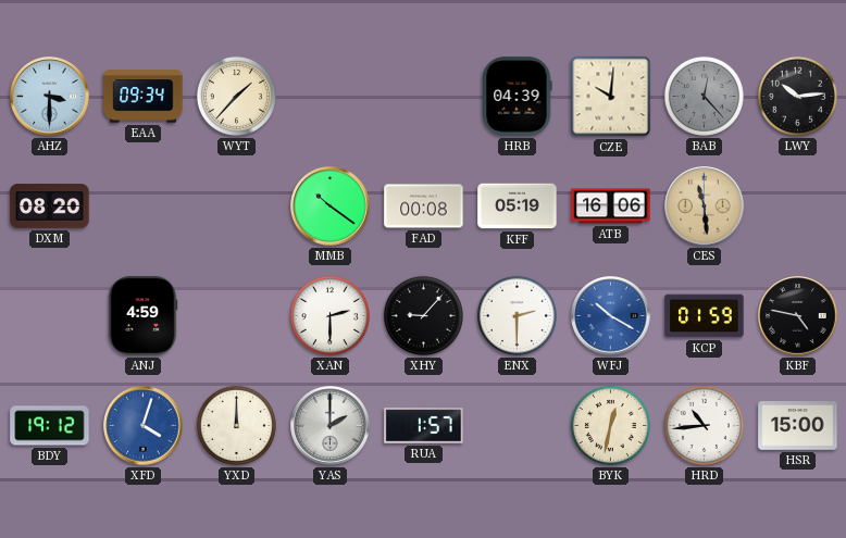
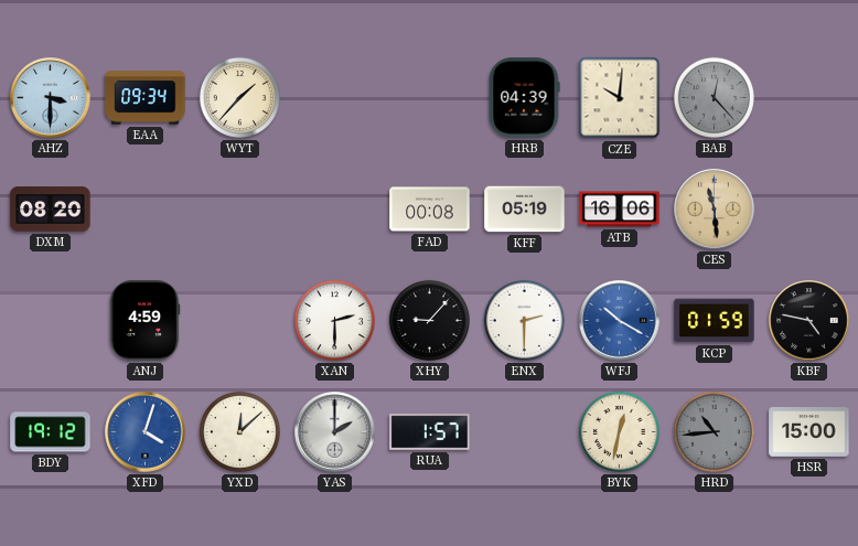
LWY: 10:14 -> none (797, 96)
MMB: 10:21 -> none (331, 207)
YXD: 12:00 -> 12:08 (239, 431)
HRD dial: white -> grey (714, 431)
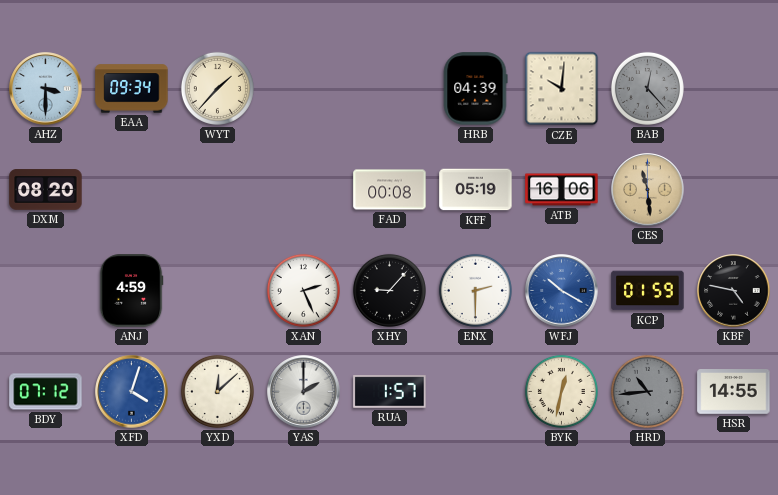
XAN: 2:30 -> 2:26 (303, 290)
BDY: 19:12 -> 07:12 (46, 392)
HSR: 15:00 -> 14:55 (734, 392)
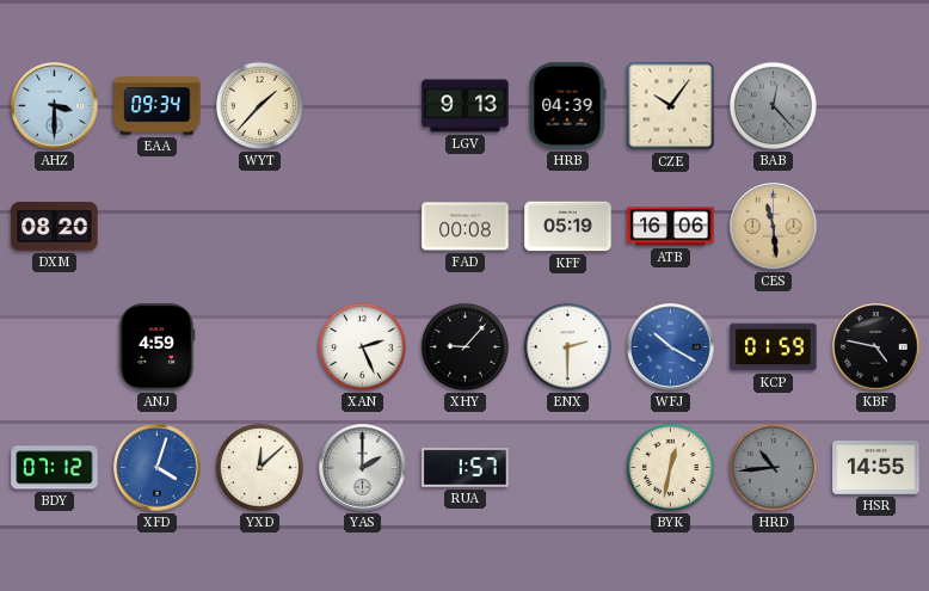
LGV: none -> 9:13 (466, 106)
CZE: 10:01 -> 10:06 (671, 106)
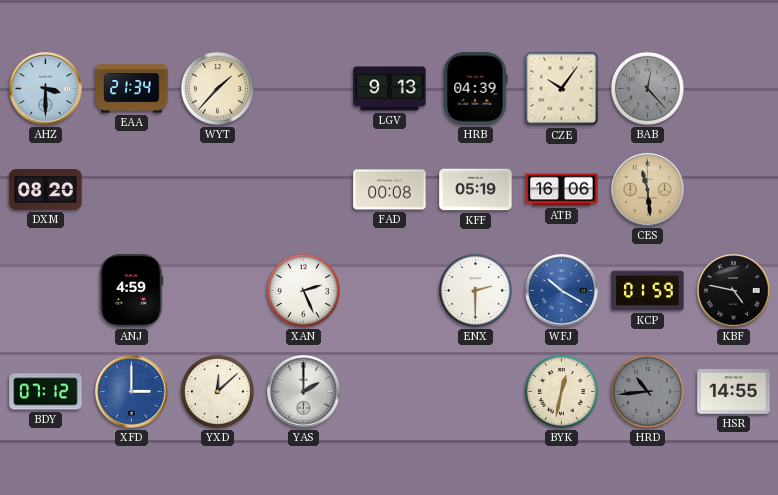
EAA: 09:34 -> 21:34 (132, 89)
XHY: 9:07 -> none (464, 346)
XFD: 4:03 -> 3:00 (132, 392)
RUA: 1:57 -> none (466, 468)
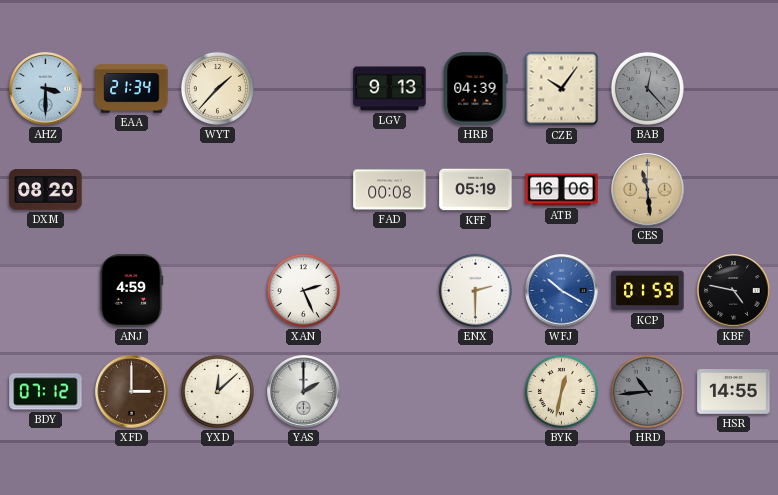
XFD dial: blue -> brown (132, 392)
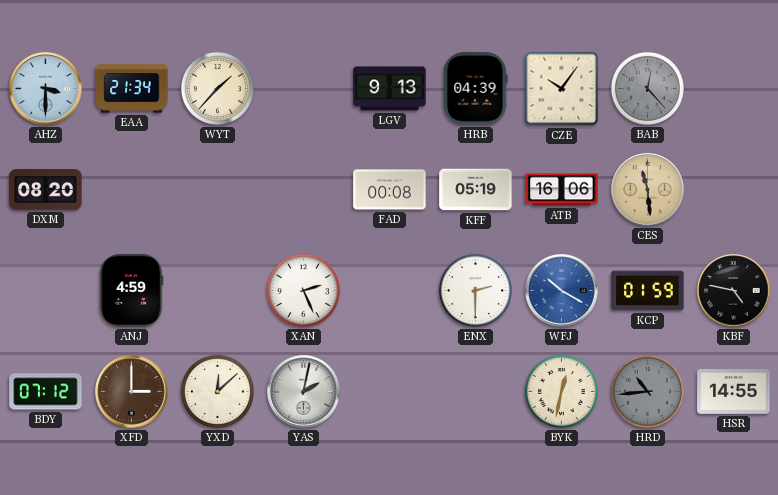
YAS: 2:00 -> 2:02 (304, 392)
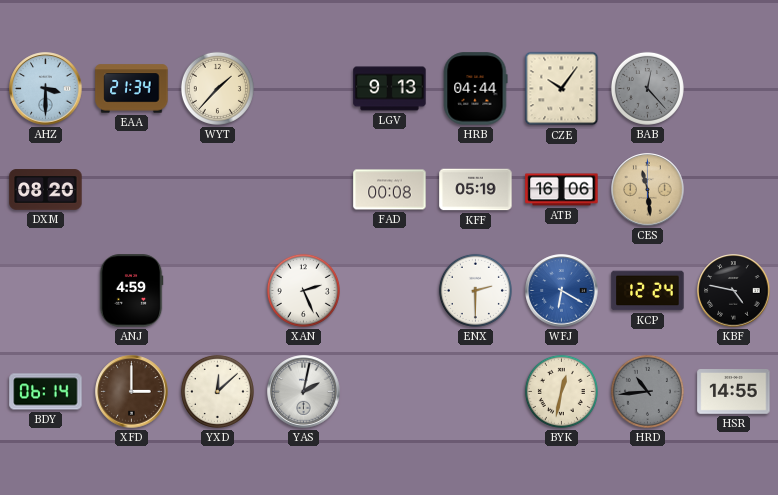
HRB: 04:39 -> 04:44 (475, 89)
WFJ: 10:20 -> 6:20 (562, 291)
KCP: 01:59 -> 12:24 (648, 291)
BDY: 07:12 -> 06:14 (46, 392)
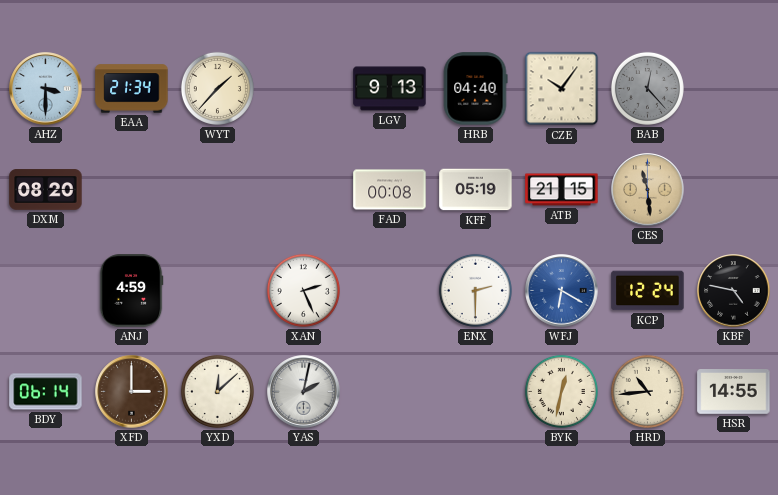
HRB: 04:44 -> 04:40 (475, 89)
ATB: 16:06 -> 21:15 (562, 190)
HRD dial: grey -> cream (647, 391)
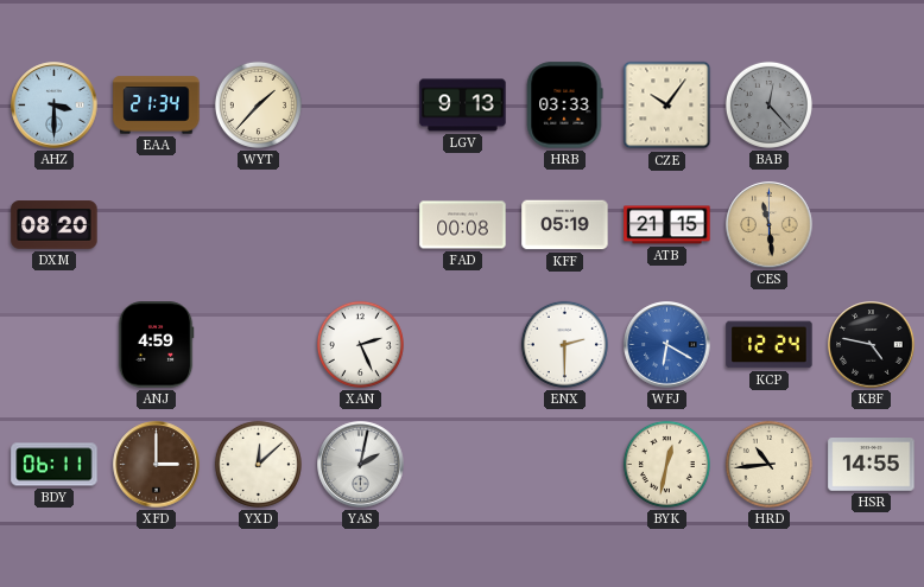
HRB: 04:40 -> 03:33 (564, 106)
BDY: 06:14 -> 06:11 (55, 465)
